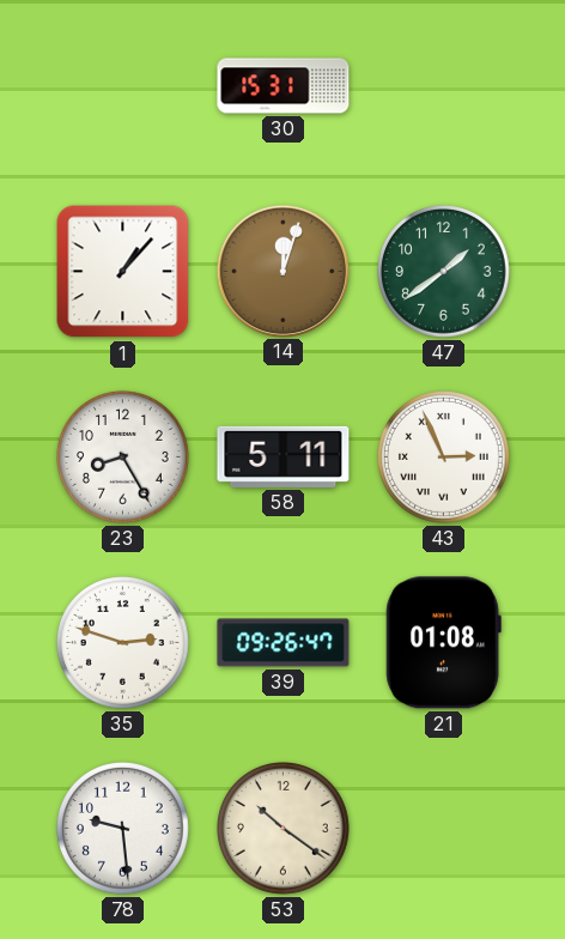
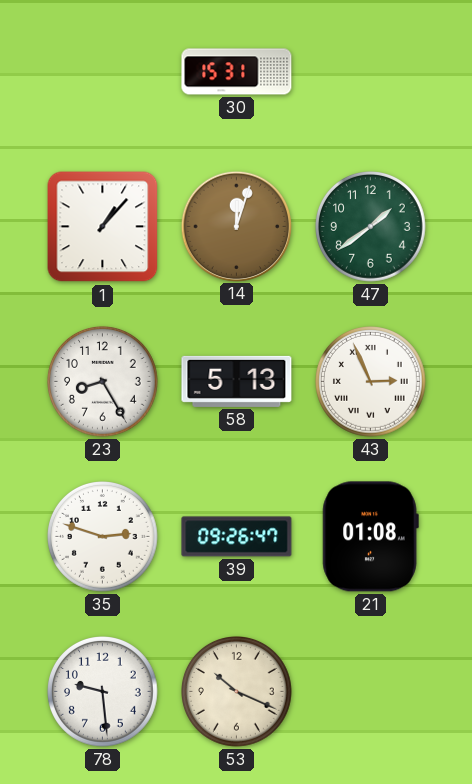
58: 5:11 -> 5:13 (237, 381)
53: 10:21 -> 10:19 (237, 692)
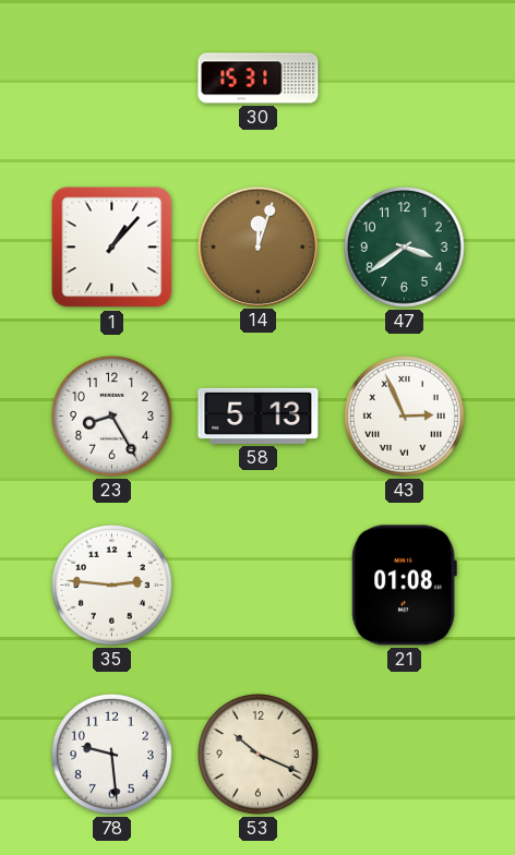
47: 1:39 -> 3:39 (405, 248)
35: 2:48 -> 2:46 (112, 586)
39: 09:26 -> none (237, 537)
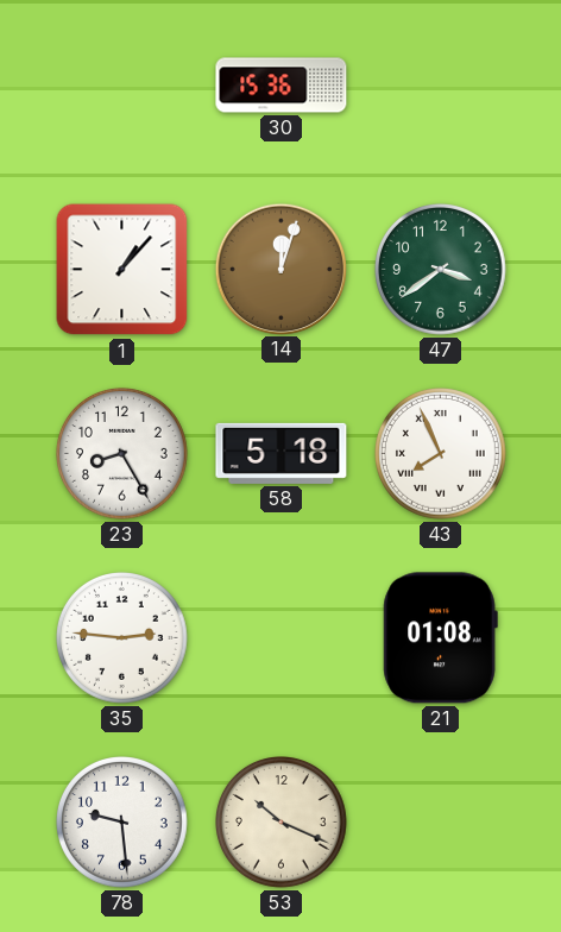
30: 15:31 -> 15:36 (282, 86)
58: 5:13 -> 5:18 (282, 453)
43: 2:56 -> 7:56 (441, 454)
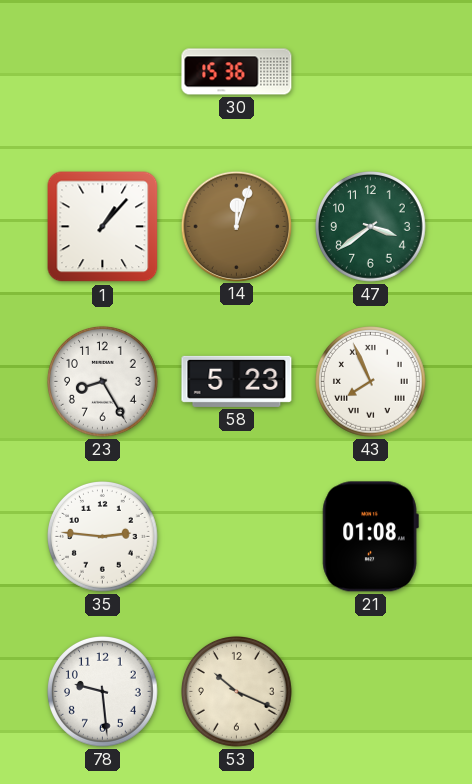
58: 5:18 -> 5:23 (237, 381)
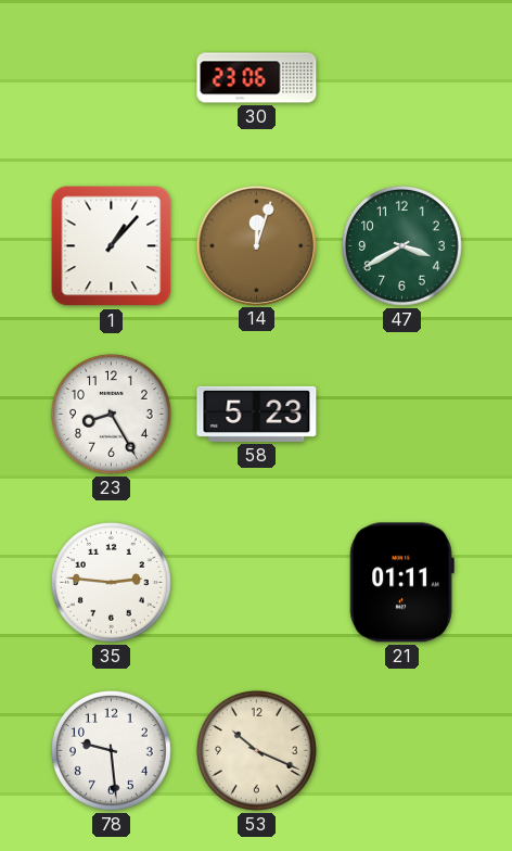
30: 15:36 -> 23:06 (257, 78)
47: 3:39 -> 3:40 (402, 246)
43: 7:56 -> none (371, 382)
21: 01:08 -> 01:11 (401, 583)
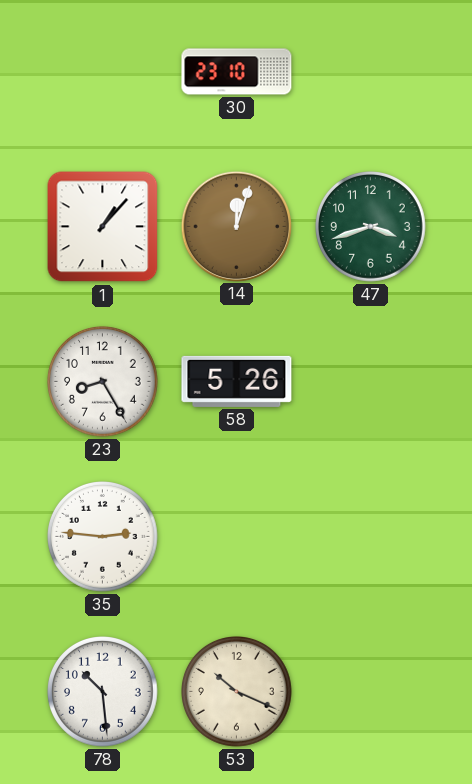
30: 23:06 -> 23:10 (237, 72)
47: 3:40 -> 3:42 (371, 227)
58: 5:23 -> 5:26 (237, 381)
21: 01:11 -> none (401, 583)
78: 9:29 -> 10:29 (103, 692)
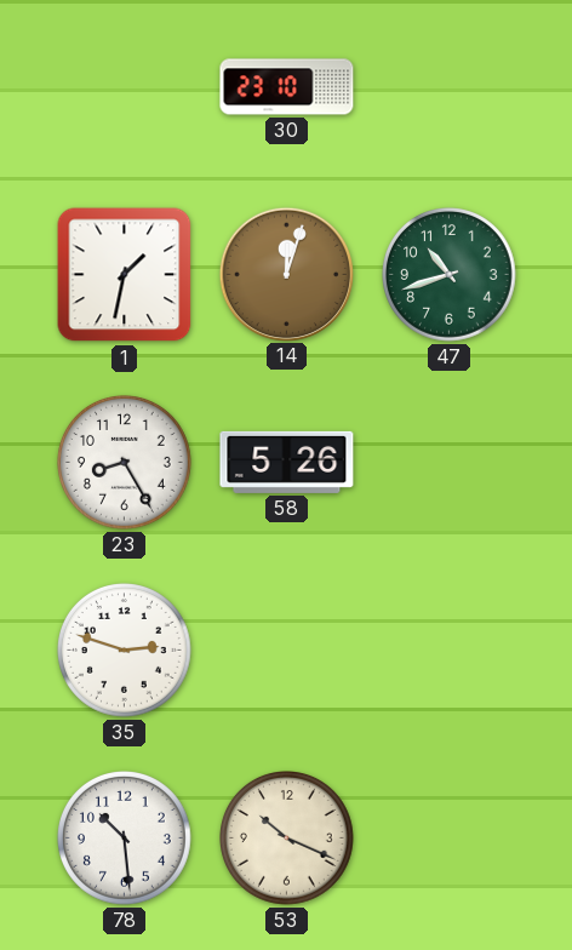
1: 1:07 -> 1:32 (125, 275)
47: 3:42 -> 10:42 (450, 275)
35: 2:46 -> 2:48 (125, 651)
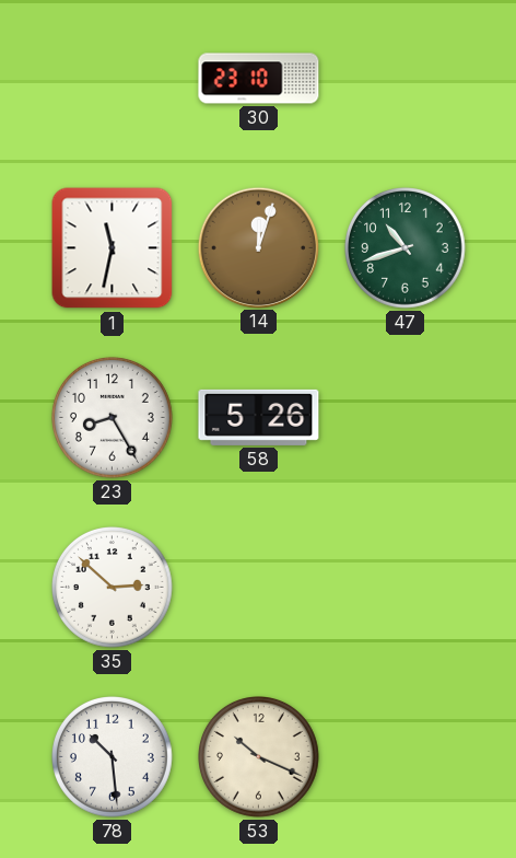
1: 1:32 -> 11:32 (113, 248)
35: 2:48 -> 2:52 (113, 588)
